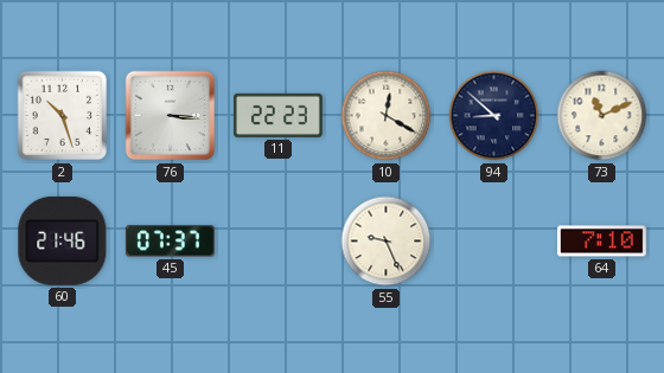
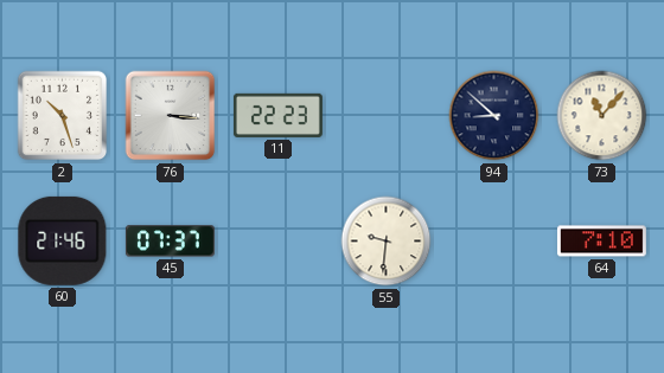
10: 12:20 -> none (387, 116)
73: 11:11 -> 11:07 (602, 116)
55: 9:26 -> 9:31 (387, 242)
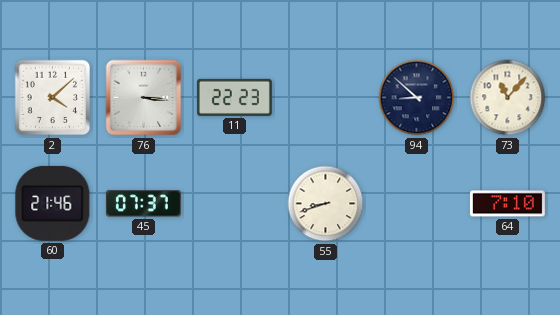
2: 10:27 -> 4:08 (53, 98)
55: 9:31 -> 8:42 (326, 204)
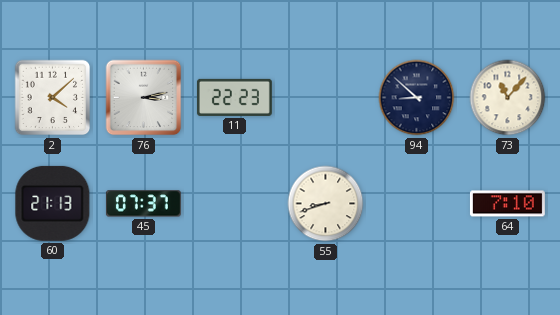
76: 3:16 -> 3:13 (144, 98)
60: 21:46 -> 21:13 (53, 203)
